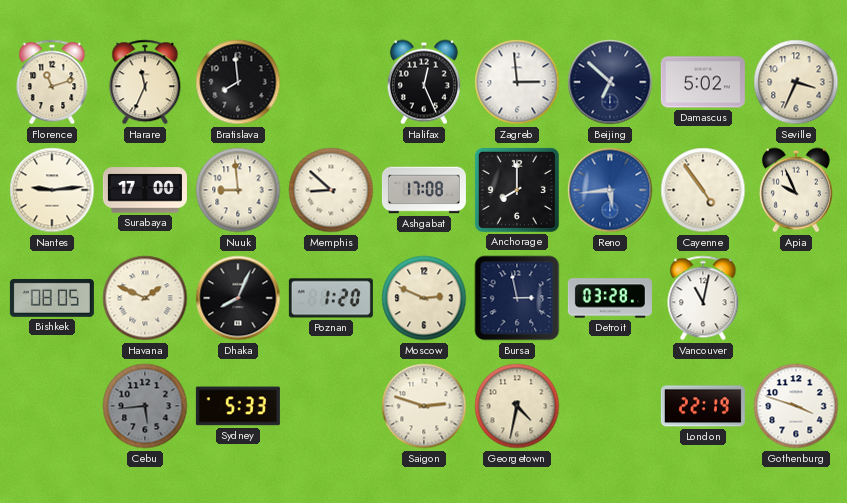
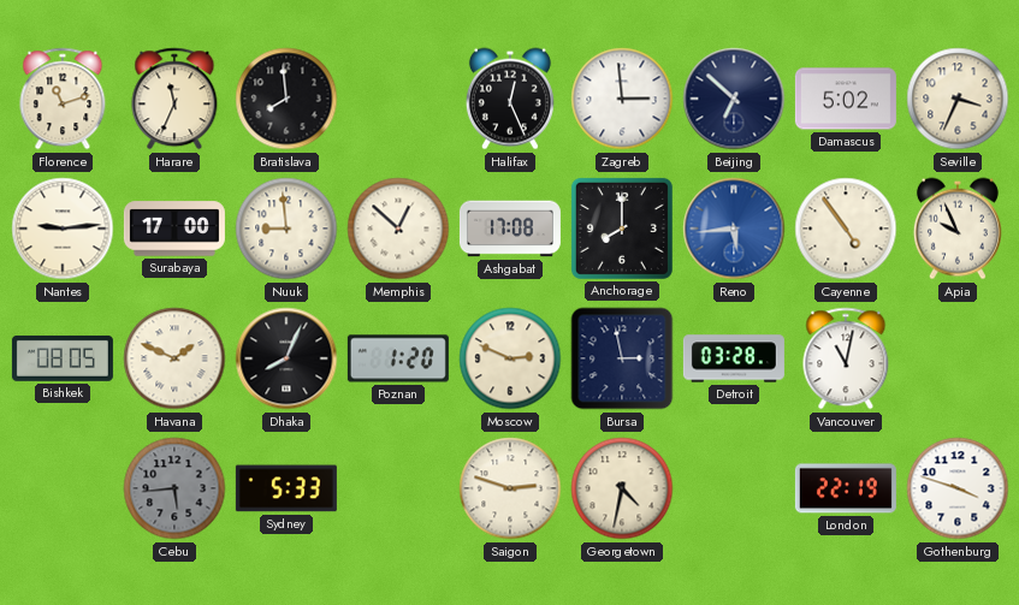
Memphis: 8:52 -> 12:52 (398, 229)
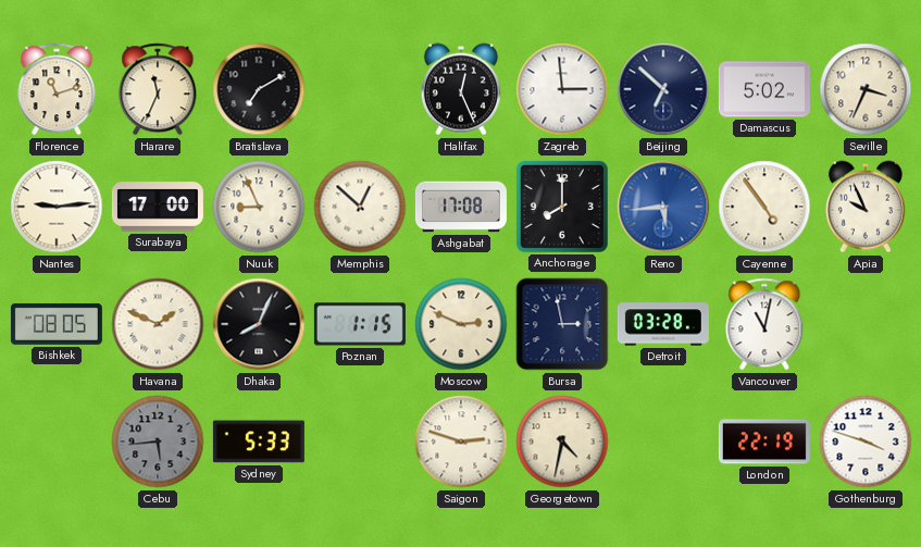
Bratislava: 7:59 -> 7:10 (259, 89)
Nuuk: 8:59 -> 8:56 (259, 207)
Poznan: 1:20 -> 1:15 (360, 324)
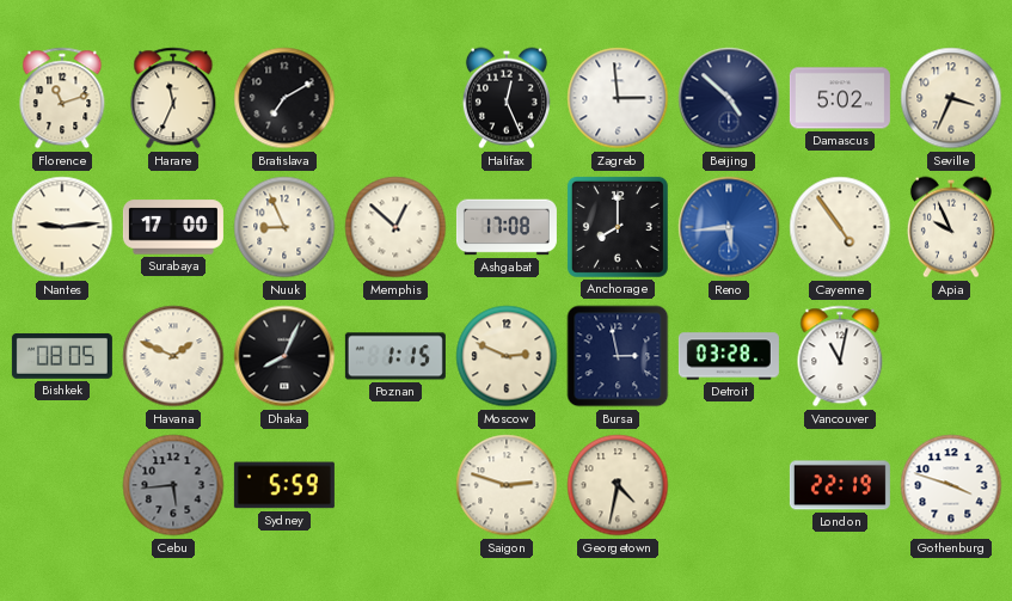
Beijing: 6:52 -> 4:52 (729, 98)
Sydney: 5:33 -> 5:59 (284, 485)
